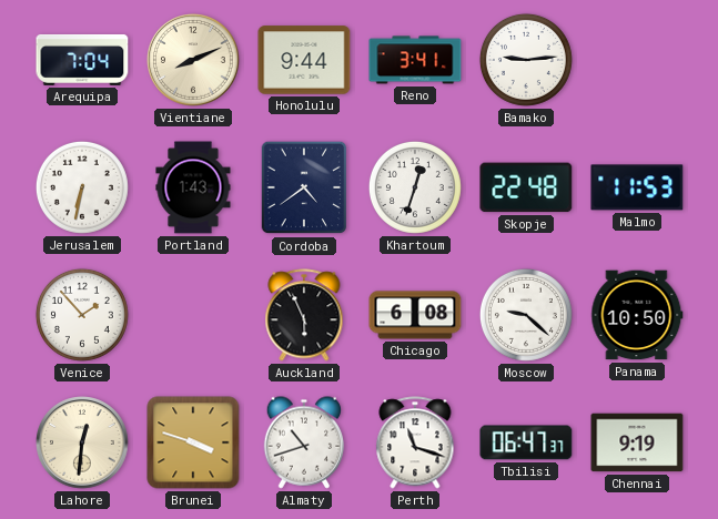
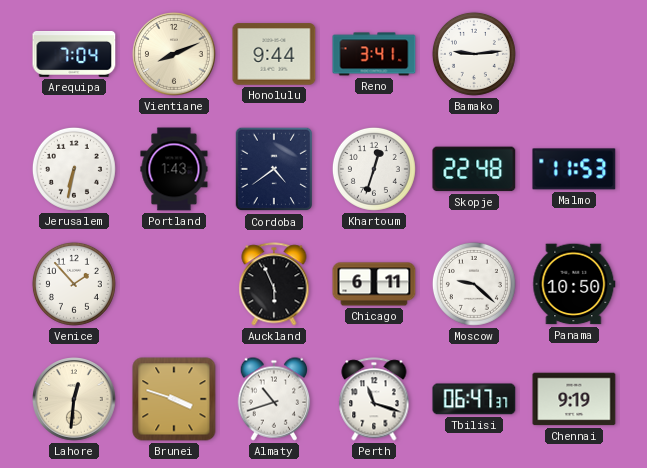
Chicago: 6:08 -> 6:11 (374, 284)
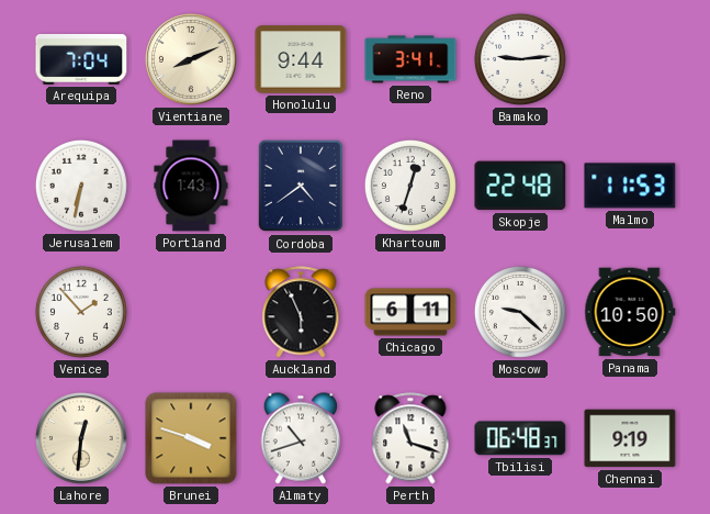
Tbilisi: 06:47 -> 06:48 (520, 438)
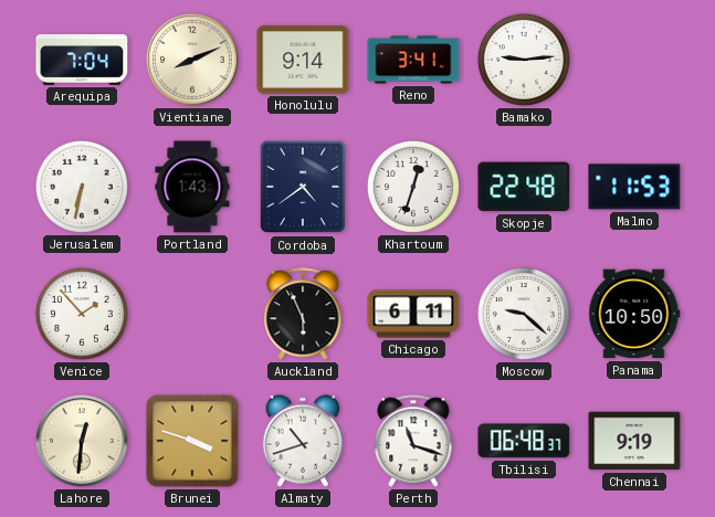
Honolulu: 9:44 -> 9:14 (303, 60)
